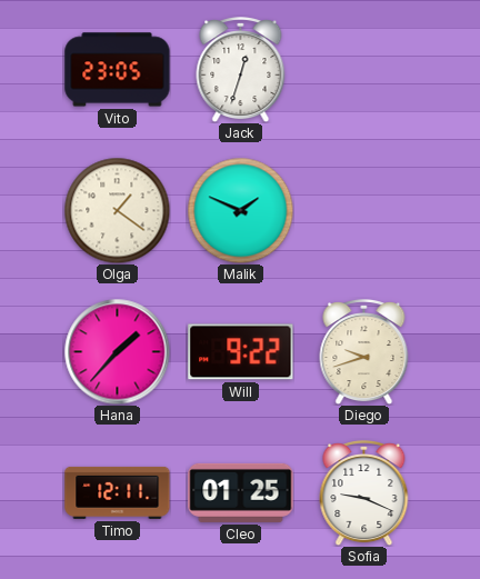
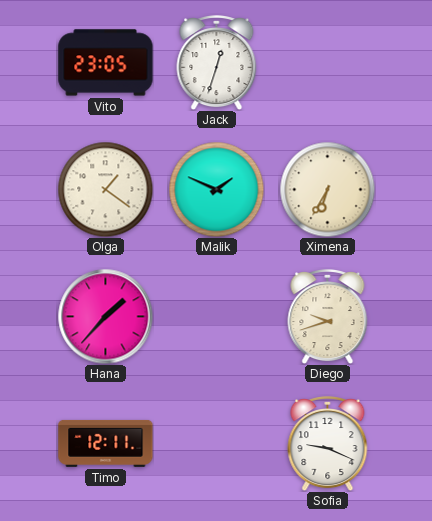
Ximena: none -> 6:35 (327, 189)
Will: 9:22 -> none (241, 352)
Cleo: 01:25 -> none (241, 492)
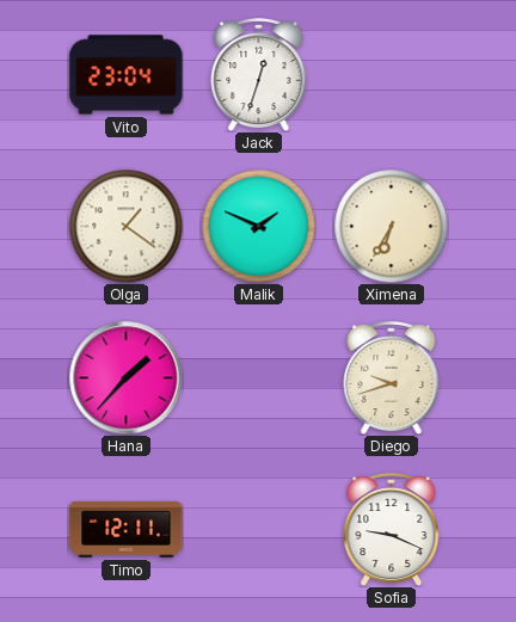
Vito: 23:05 -> 23:04 (127, 75)
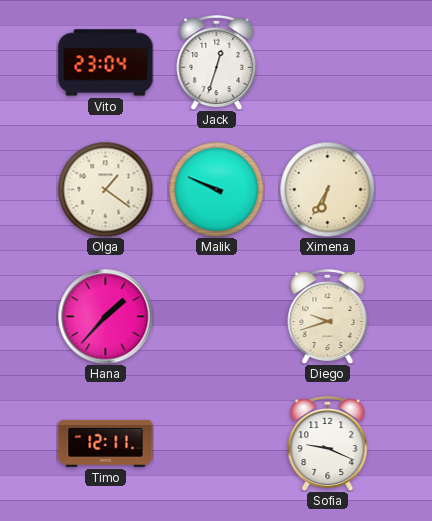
Malik: 1:49 -> 9:49 (216, 189)
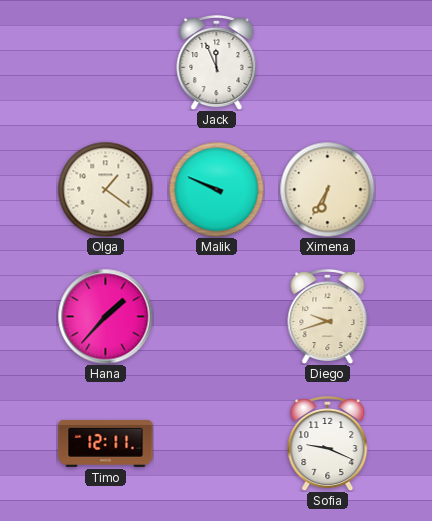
Vito: 23:04 -> none (106, 63)
Jack: 12:33 -> 11:56 (217, 63)
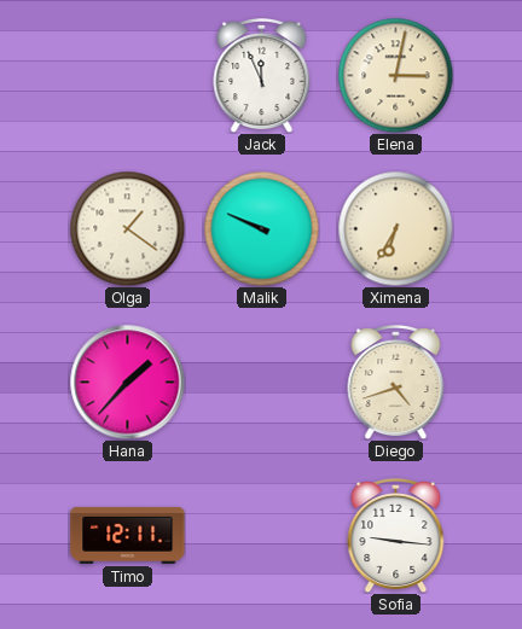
Elena: none -> 3:02 (395, 75)
Diego: 9:42 -> 4:42 (396, 383)
Sofia: 9:19 -> 9:16 (396, 536)
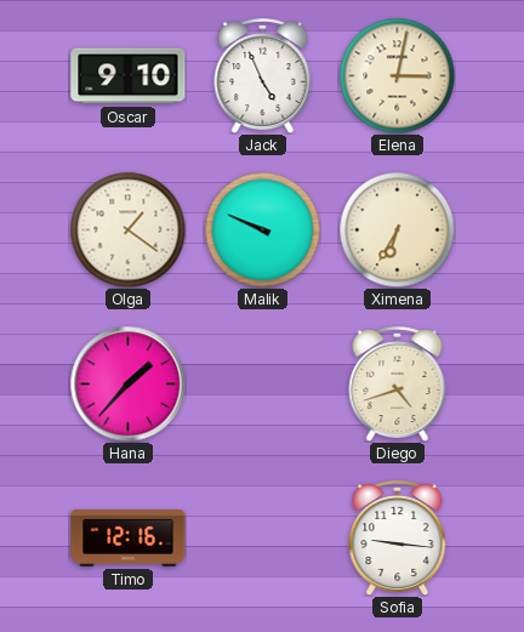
Oscar: none -> 9:10 (129, 76)
Jack: 11:56 -> 4:56 (263, 76)
Timo: 12:11 -> 12:16 (129, 537)
